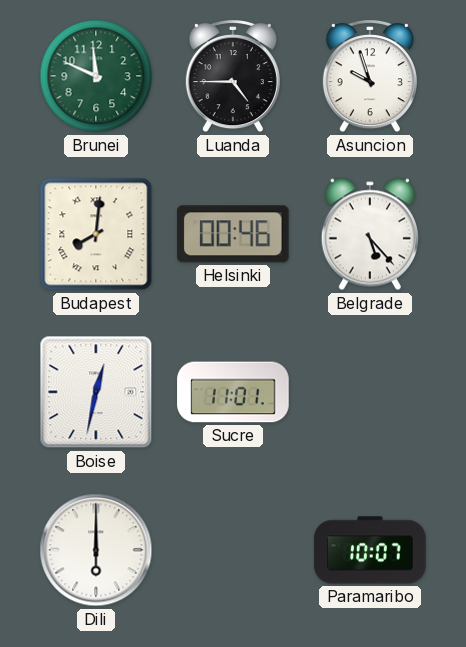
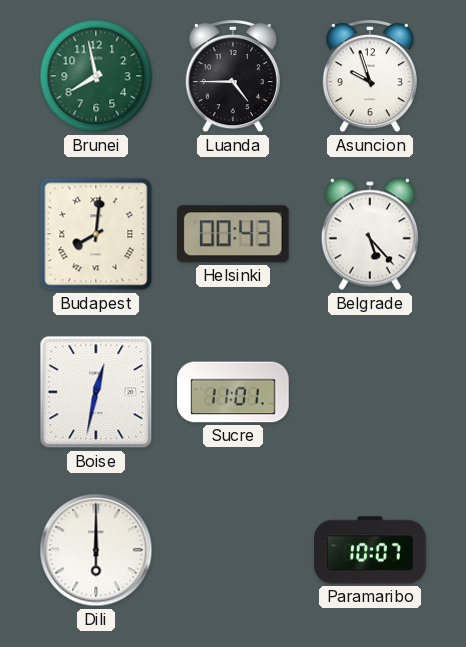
Brunei: 11:49 -> 7:58 (96, 76)
Helsinki: 00:46 -> 00:43 (233, 234)
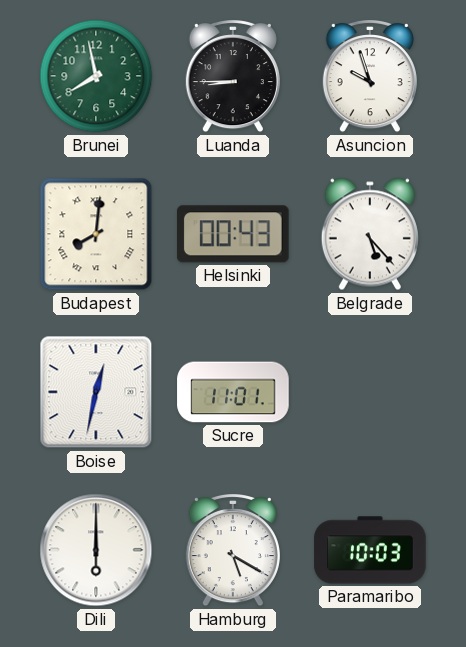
Luanda: 4:45 -> 8:45 (233, 77)
Hamburg: none -> 5:20 (233, 551)
Paramaribo: 10:07 -> 10:03 (370, 550)
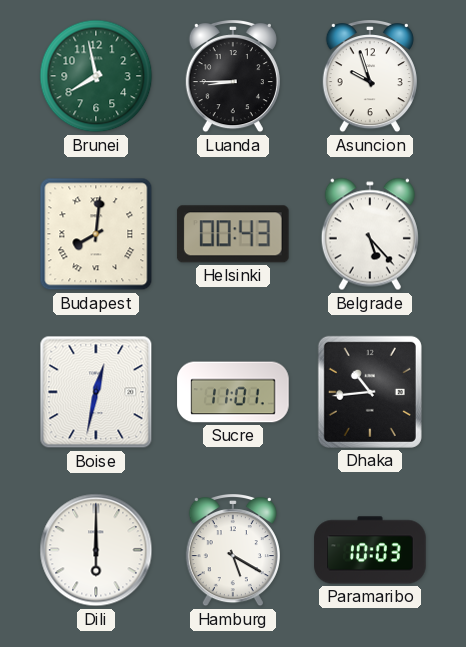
Dhaka: none -> 10:44 (370, 392)
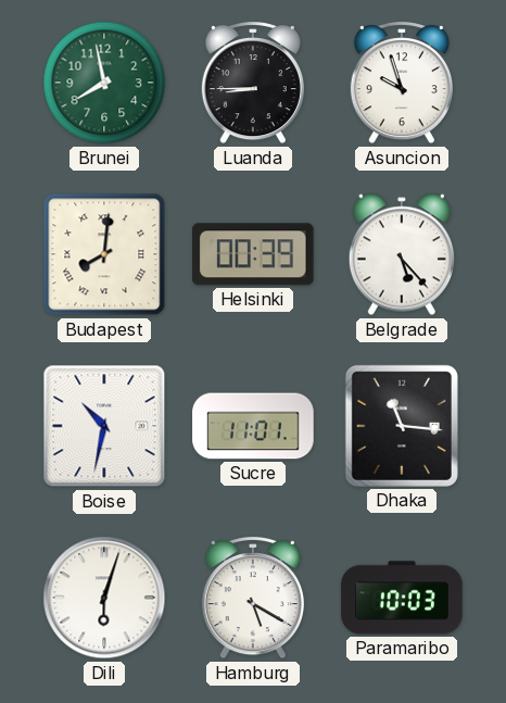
Helsinki: 00:43 -> 00:39 (253, 254)
Boise: 12:32 -> 10:32 (104, 426)
Dhaka: 10:44 -> 11:16 (402, 426)
Dili: 6:00 -> 6:03 (104, 598)
